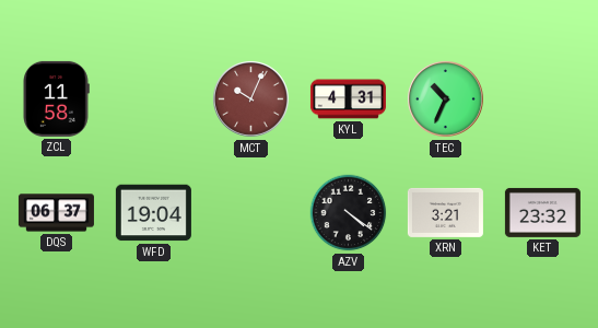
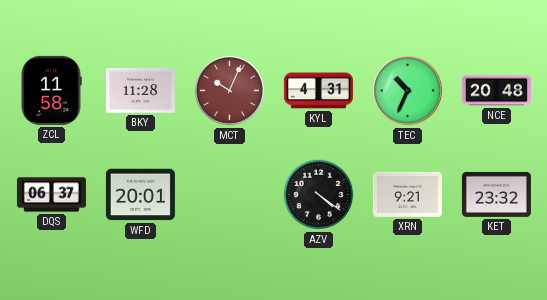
BKY: none -> 11:28 (140, 91)
NCE: none -> 20:48 (496, 91)
WFD: 19:04 -> 20:01 (140, 195)
XRN: 3:21 -> 9:21 (407, 194)
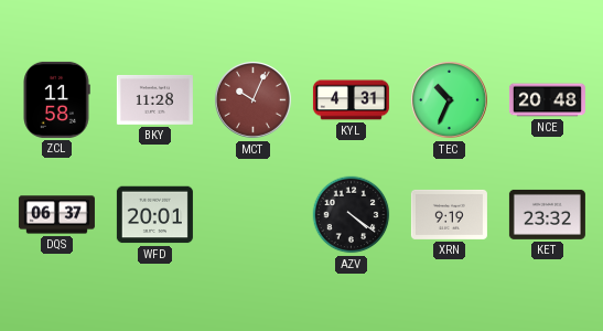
XRN: 9:21 -> 9:19 (449, 214)
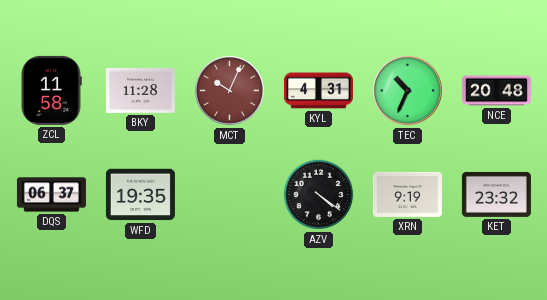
WFD: 20:01 -> 19:35 (140, 195)
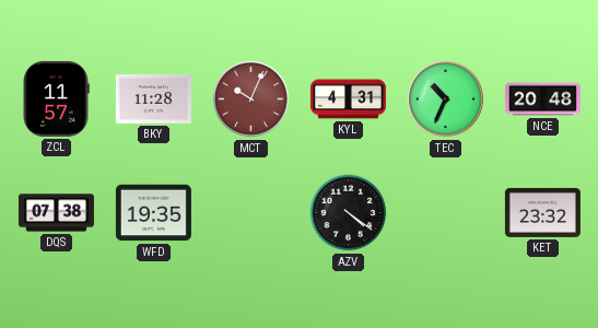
ZCL: 11:58 -> 11:57 (56, 98)
DQS: 06:37 -> 07:38 (56, 213)
XRN: 9:19 -> none (407, 194)
